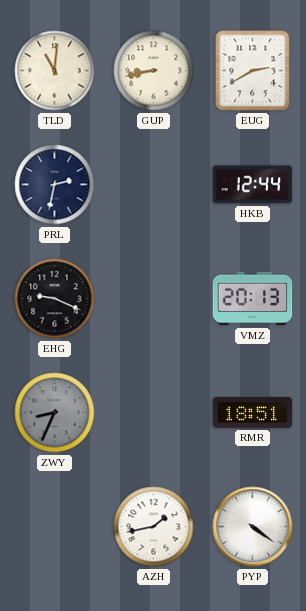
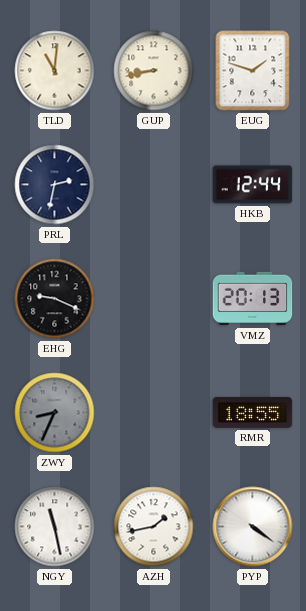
EUG: 2:40 -> 1:48 (253, 71)
RMR: 18:51 -> 18:55 (253, 412)
NGY: none -> 11:28 (55, 527)
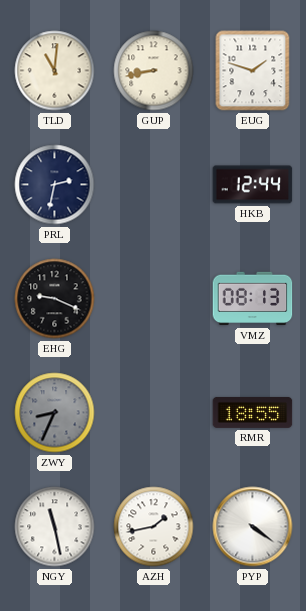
VMZ: 20:13 -> 08:13 (253, 299)
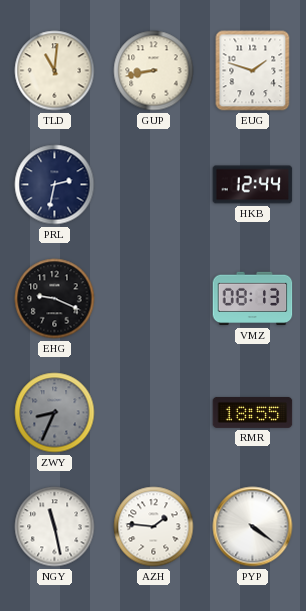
AZH: 1:43 -> 1:46 (154, 527)
